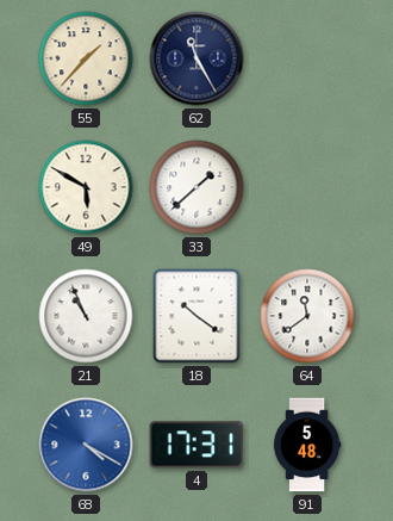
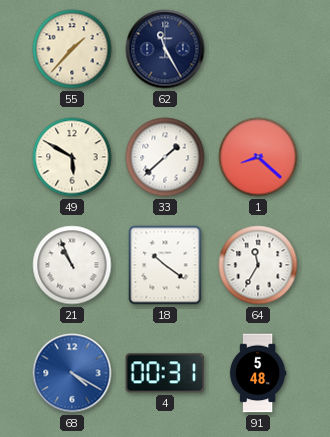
1: none -> 8:22 (258, 157)
64: 11:39 -> 11:35 (258, 265)
4: 17:31 -> 00:31 (165, 373)
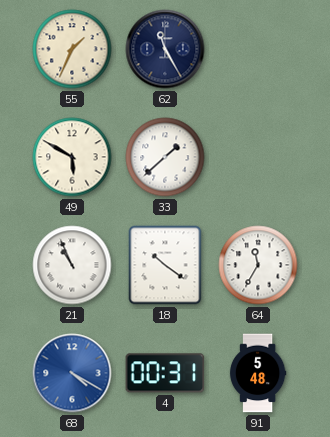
55: 1:37 -> 1:34 (72, 49)
1: 8:22 -> none (258, 157)
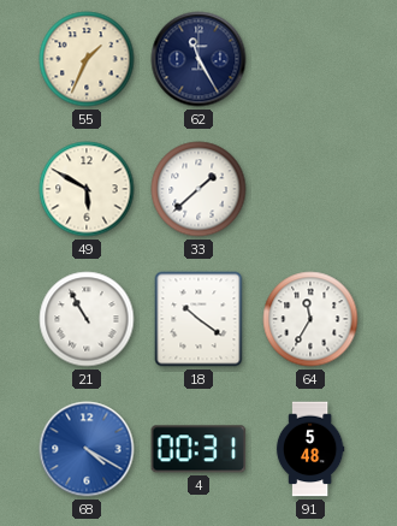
21: 10:56 -> 10:55 (87, 319)
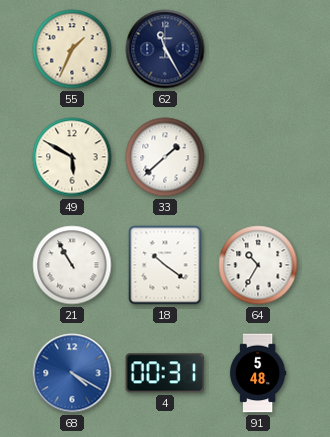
64: 11:35 -> 10:35 (258, 265)
